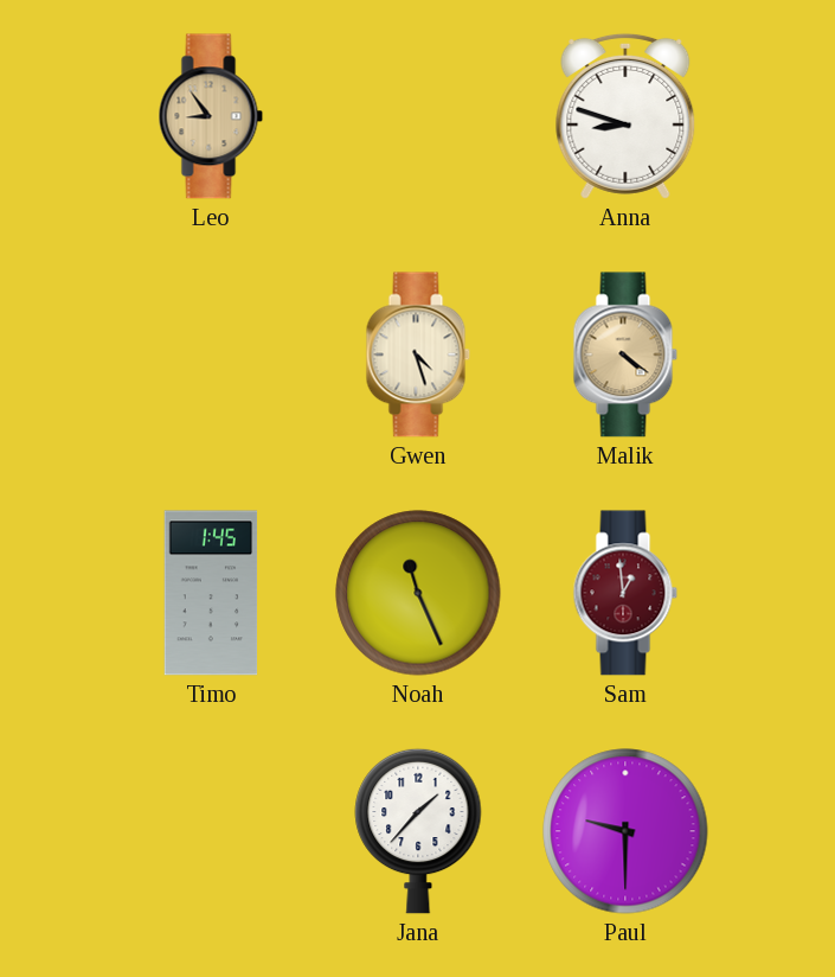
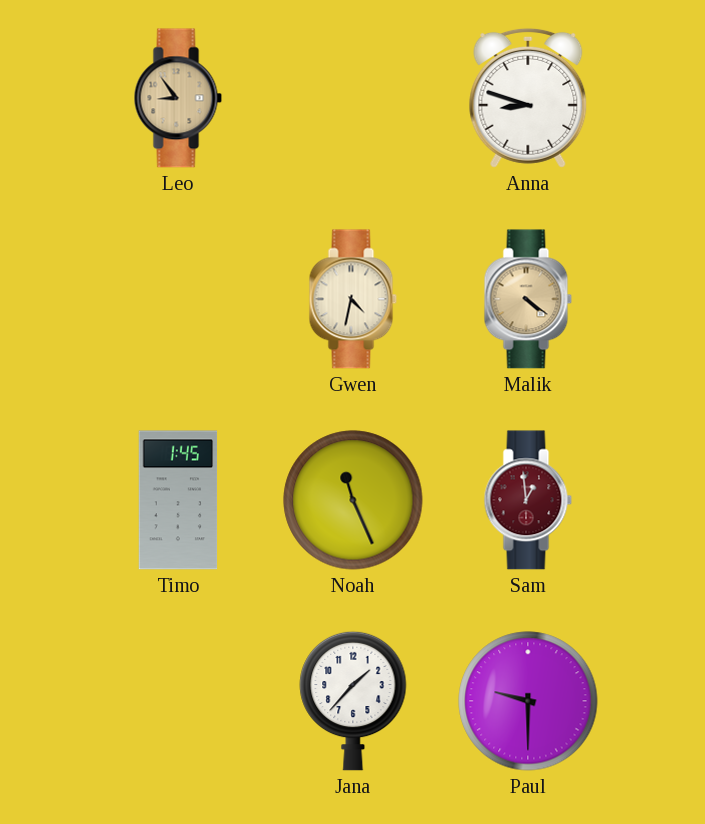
Gwen: 4:27 -> 4:32 (353, 299)
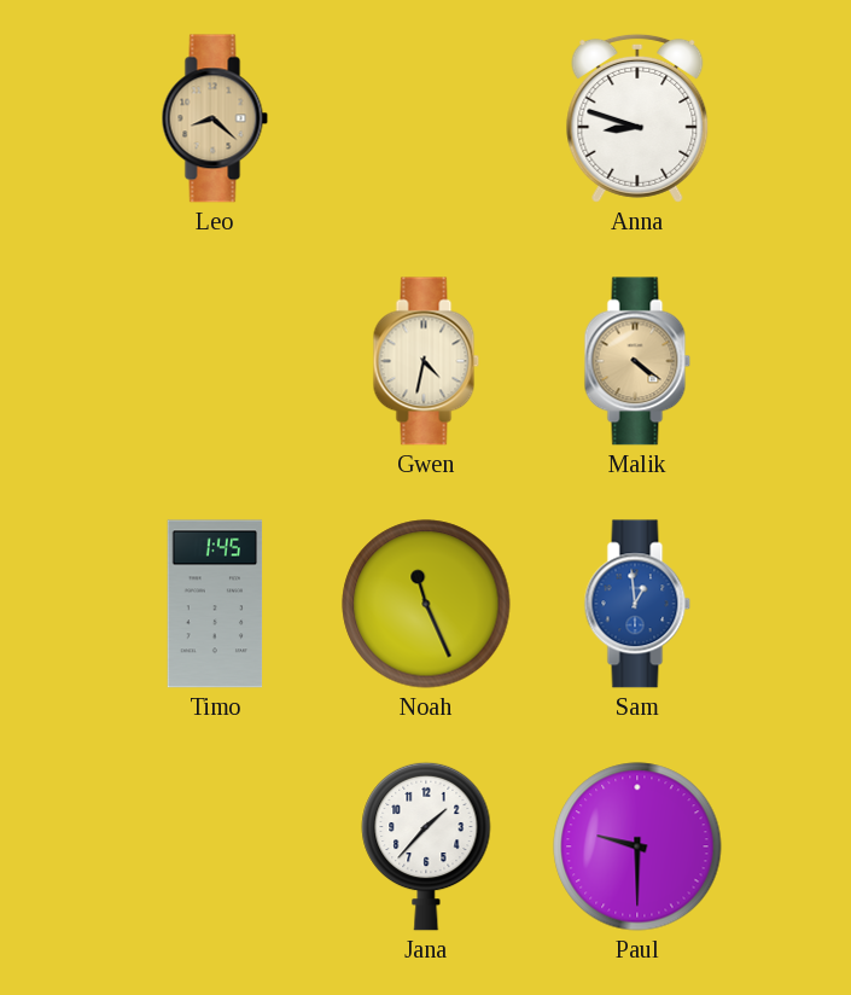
Leo: 8:54 -> 8:22 (215, 118)
Sam dial: burgundy -> blue (637, 604)
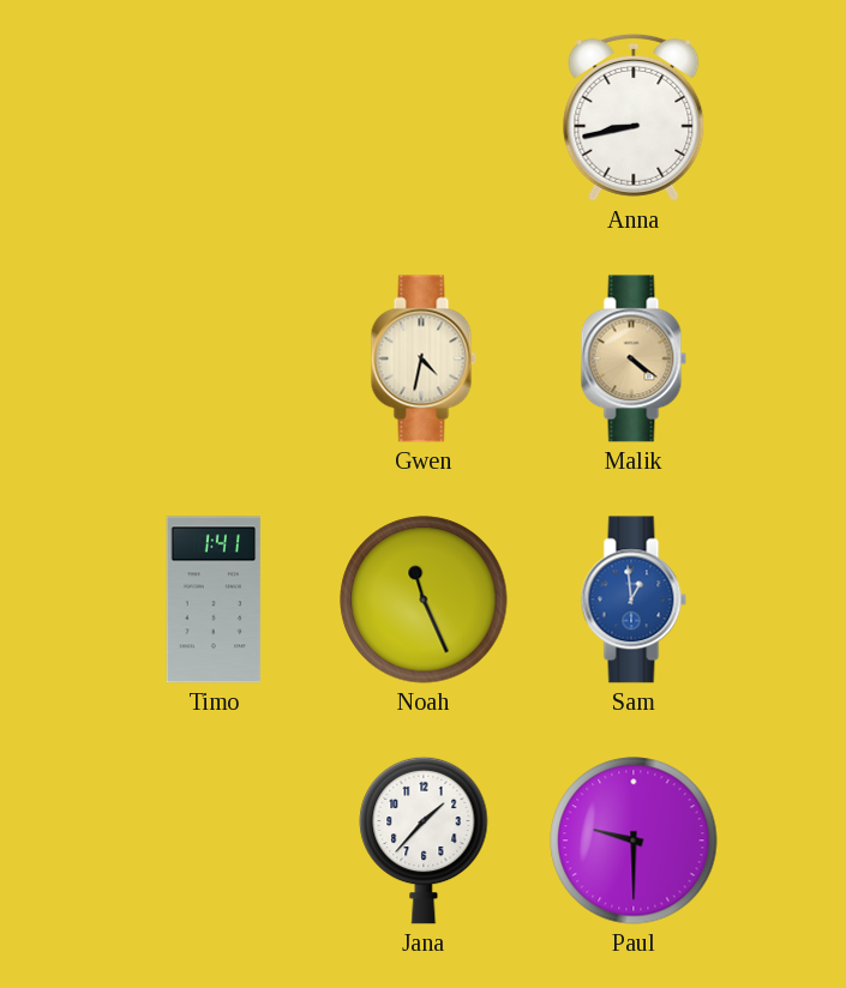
Leo: 8:22 -> none (215, 118)
Anna: 8:48 -> 8:43 (634, 118)
Timo: 1:45 -> 1:41 (214, 600)
